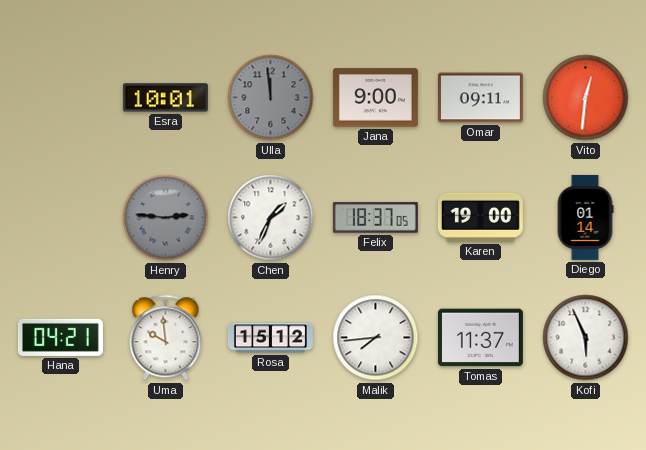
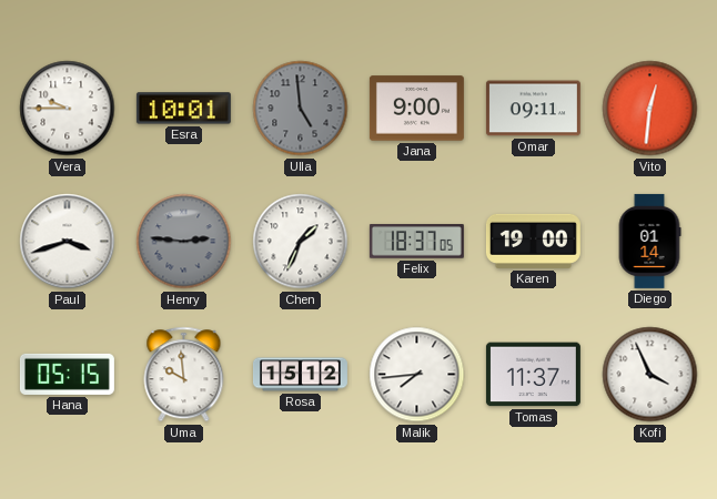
Vera: none -> 9:45 (68, 109)
Ulla: 11:59 -> 4:59 (301, 109)
Paul: none -> 3:42 (68, 242)
Hana: 04:21 -> 05:15 (67, 374)
Kofi: 5:56 -> 3:56 (650, 375)
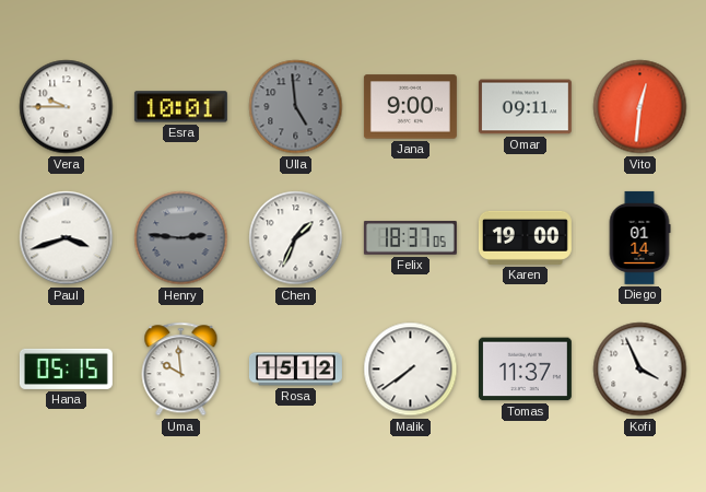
Malik: 7:44 -> 7:39 (411, 370)
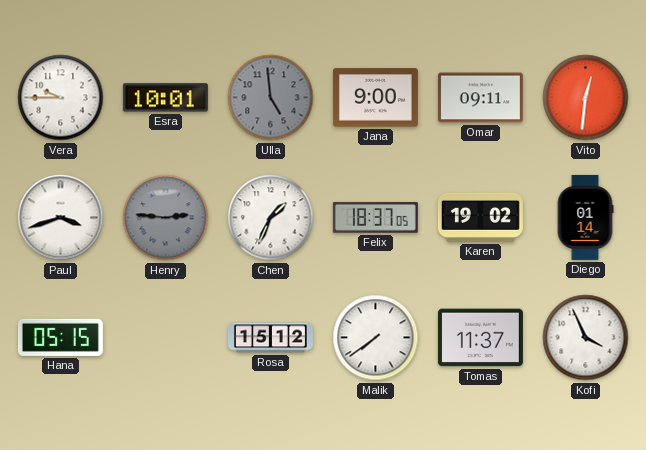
Karen: 19:00 -> 19:02 (480, 217)
Uma: 9:59 -> none (181, 370)
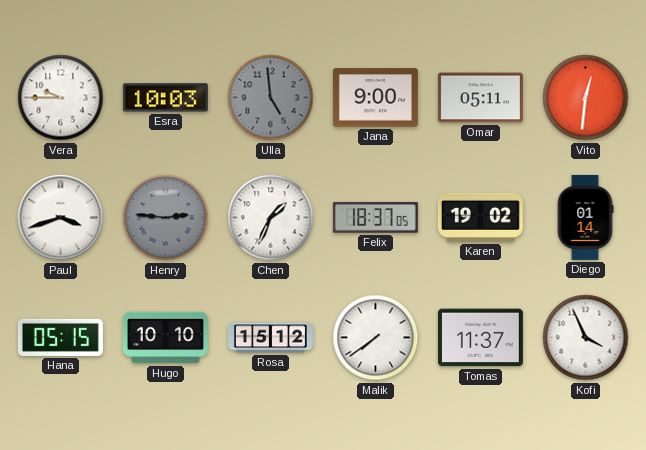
Esra: 10:01 -> 10:03 (165, 98)
Omar: 09:11 -> 05:11 (480, 98)
Hugo: none -> 10:10 (165, 338)
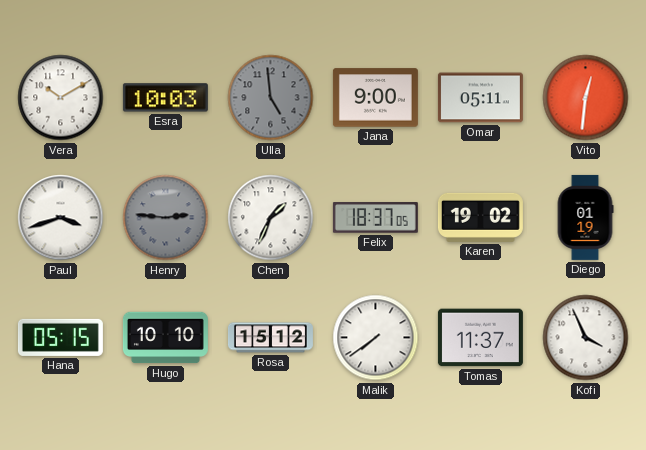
Vera: 9:45 -> 10:10 (61, 98)
Diego: 01:14 -> 01:19 (585, 217)
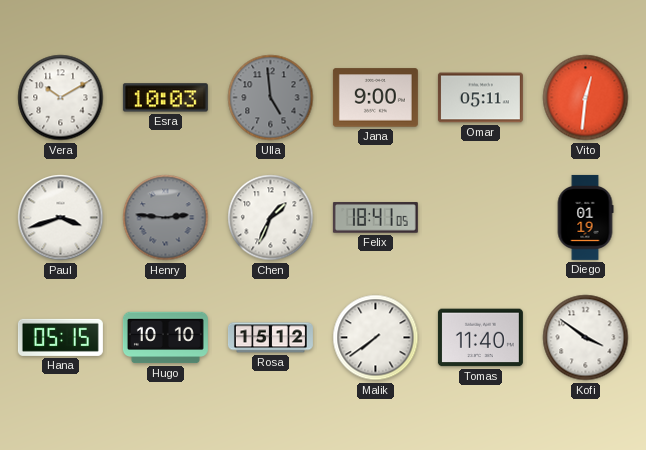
Felix: 18:37 -> 18:41 (375, 218)
Karen: 19:02 -> none (480, 217)
Tomas: 11:37 -> 11:40 (480, 338)
Kofi: 3:56 -> 3:51 (586, 338)
